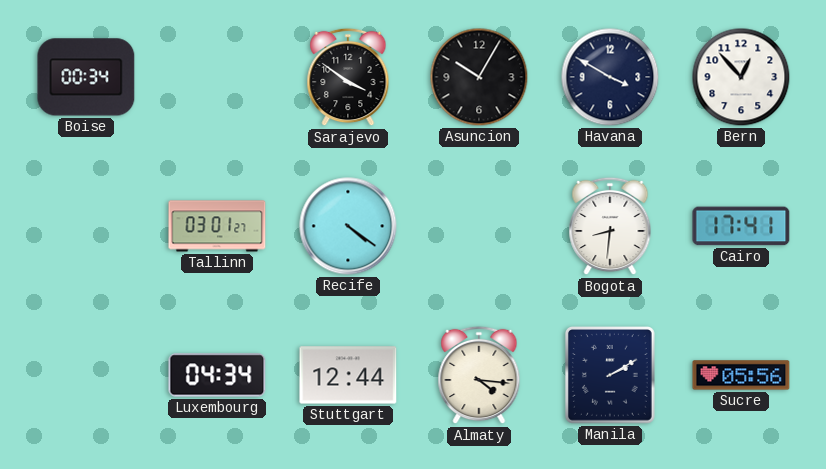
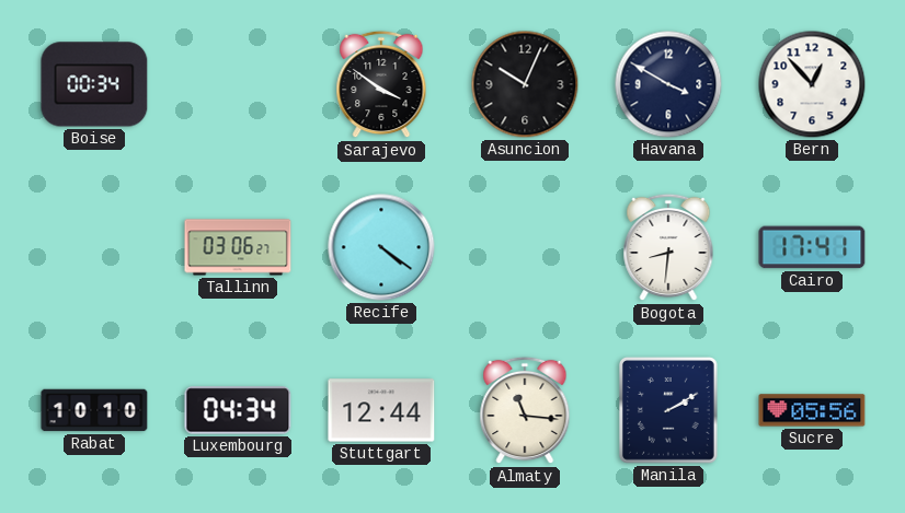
Asuncion: 10:05 -> 10:04 (525, 84)
Tallinn: 03:01 -> 03:06 (238, 247)
Rabat: none -> 10:10 (94, 410)
Almaty: 4:16 -> 11:16 (525, 410)
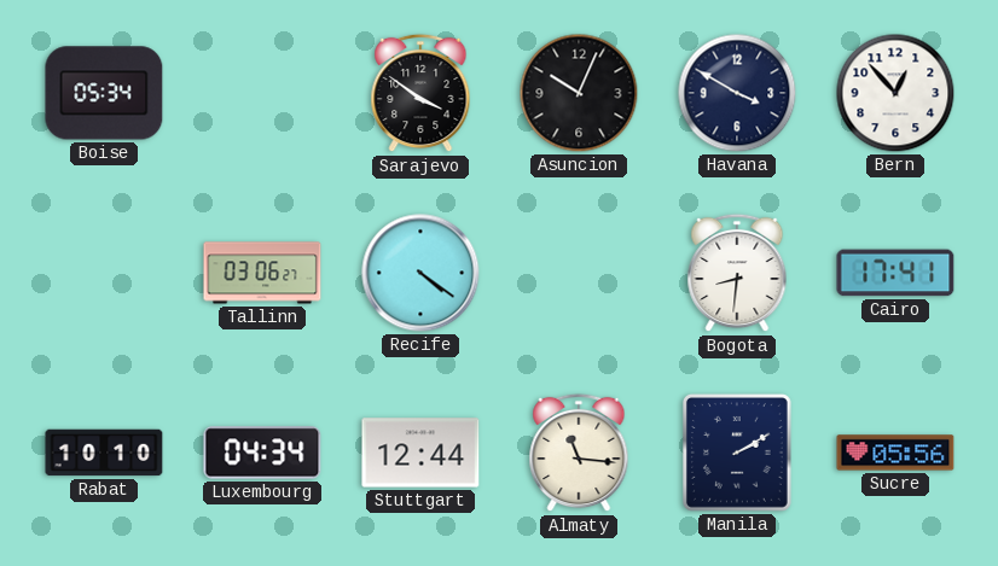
Boise: 00:34 -> 05:34 (104, 93)
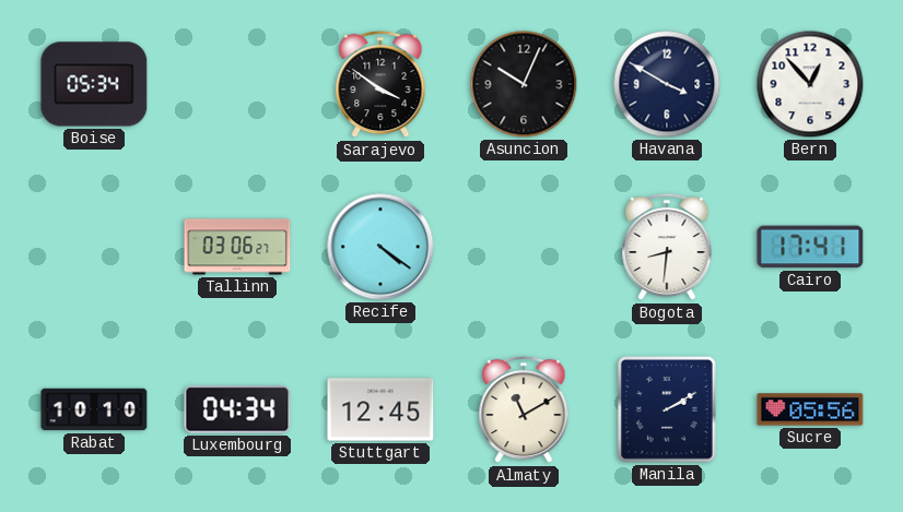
Stuttgart: 12:44 -> 12:45 (380, 409)
Almaty: 11:16 -> 11:10 (524, 409)
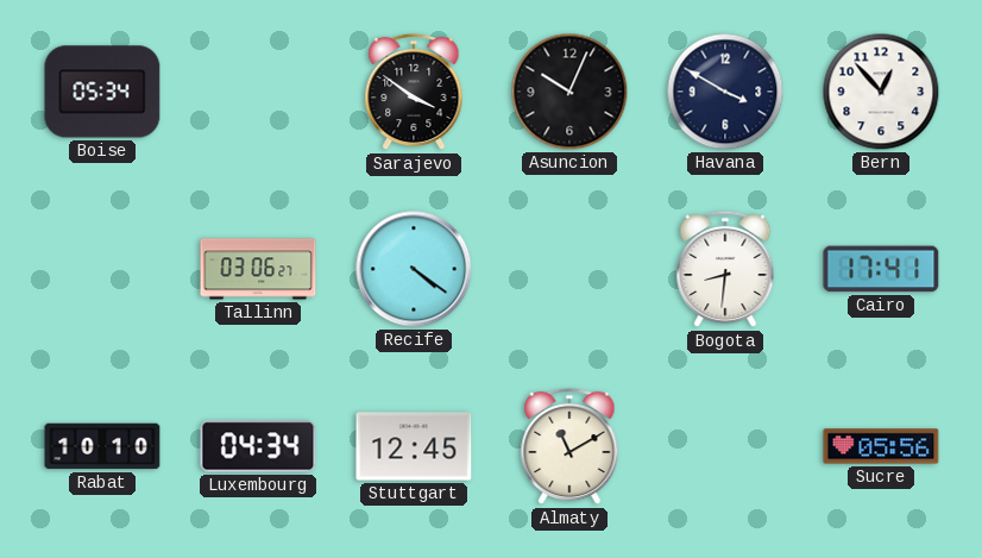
Manila: 2:10 -> none (668, 410)
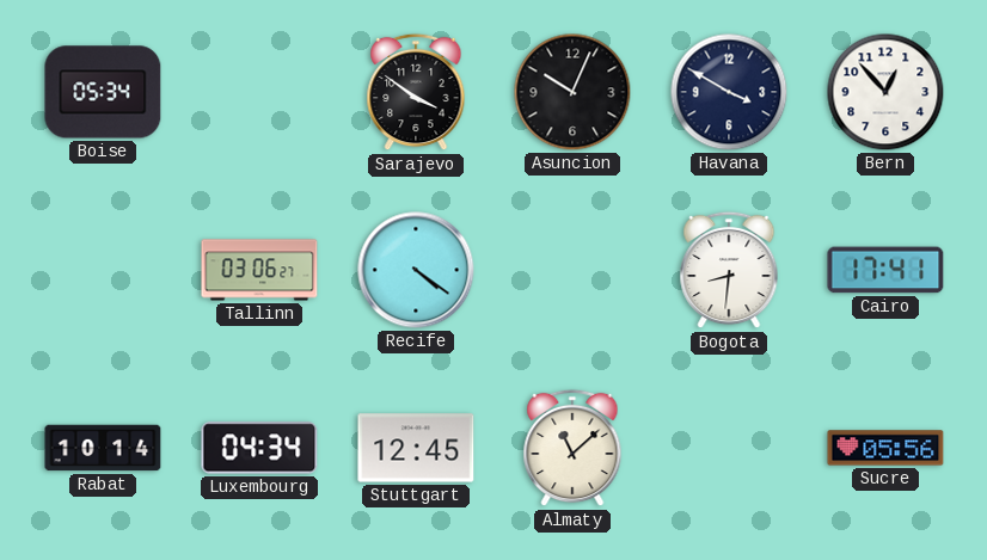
Rabat: 10:10 -> 10:14 (103, 448)
Almaty: 11:10 -> 11:08 (572, 448)
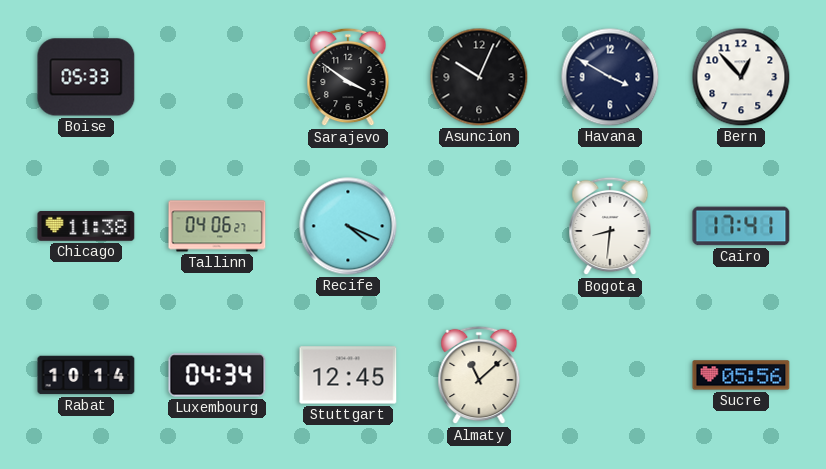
Boise: 05:34 -> 05:33 (86, 77)
Chicago: none -> 11:38 (86, 227)
Tallinn: 03:06 -> 04:06 (217, 226)
Recife: 4:21 -> 4:19 (348, 226)
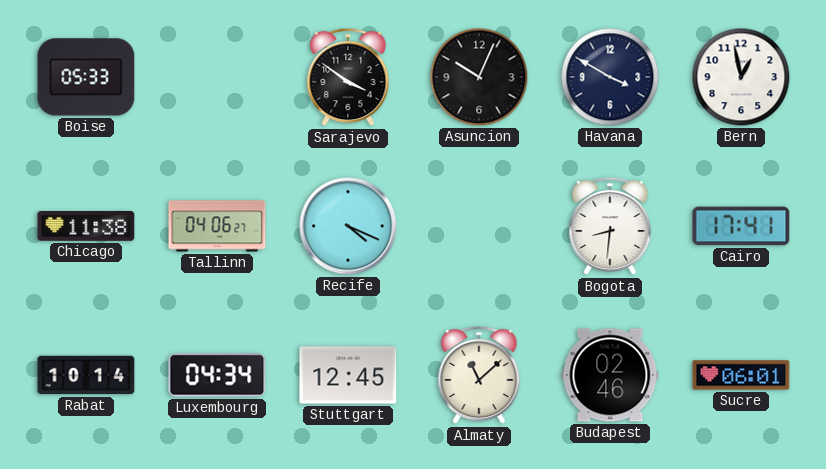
Bern: 12:53 -> 12:58 (741, 77)
Budapest: none -> 02:46 (610, 375)
Sucre: 05:56 -> 06:01 (741, 375)
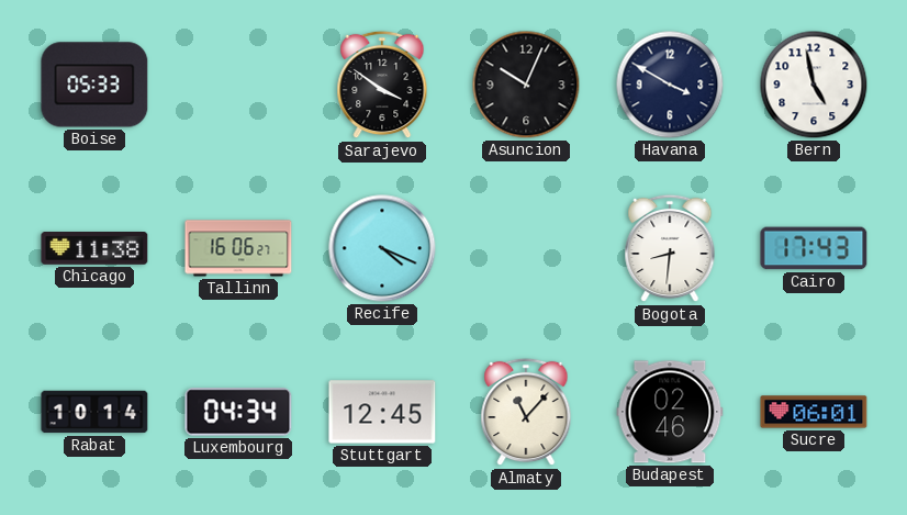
Bern: 12:58 -> 4:58 (814, 85)
Tallinn: 04:06 -> 16:06 (238, 248)
Cairo: 17:41 -> 17:43 (814, 248)
Almaty: 11:08 -> 11:07 (526, 412)
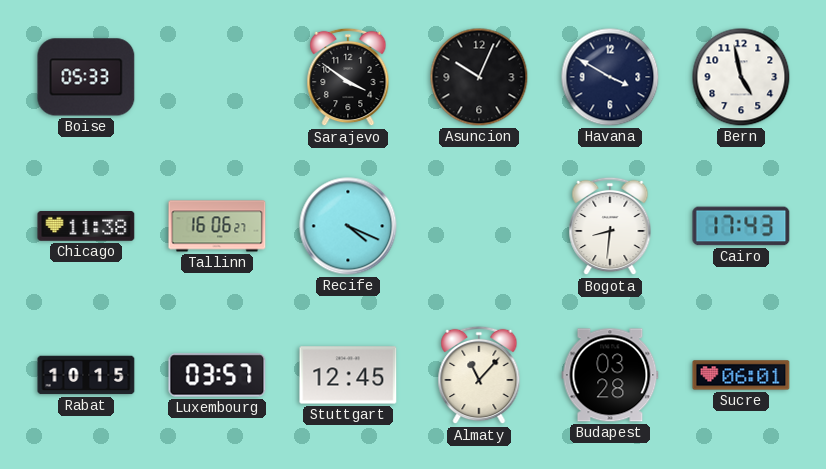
Rabat: 10:14 -> 10:15 (86, 375)
Luxembourg: 04:34 -> 03:57 (217, 375)
Budapest: 02:46 -> 03:28 (610, 375)
